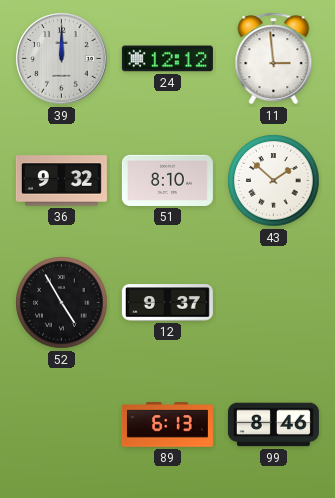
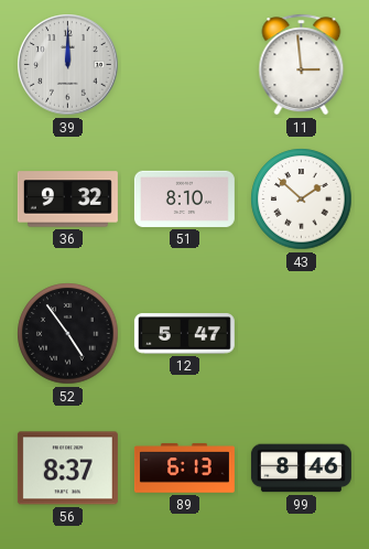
24: 12:12 -> none (167, 59)
52: 4:55 -> 4:54 (68, 334)
12: 9:37 -> 5:47 (184, 334)
56: none -> 8:37 (67, 469)
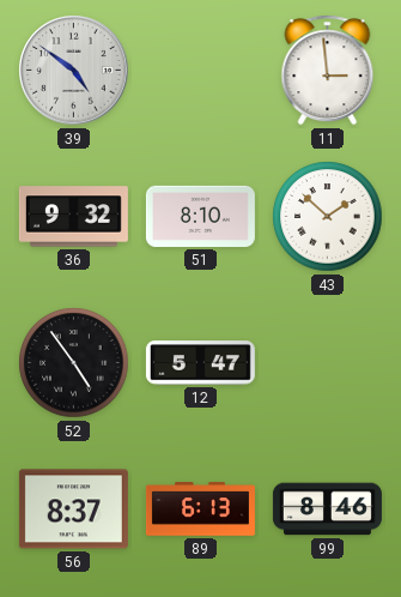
39: 12:00 -> 4:51 (74, 71)
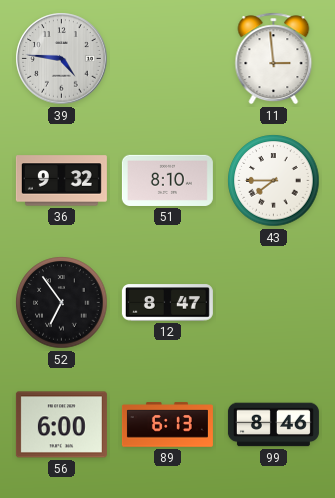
39: 4:51 -> 4:46 (62, 59)
43: 1:52 -> 7:45 (274, 181)
52: 4:54 -> 6:54 (62, 303)
12: 5:47 -> 8:47 (167, 303)
56: 8:37 -> 6:00 (61, 425)
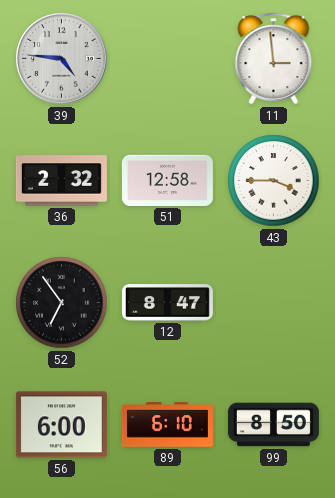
36: 9:32 -> 2:32 (61, 181)
51: 8:10 -> 12:58 (167, 180)
43: 7:45 -> 3:45 (274, 181)
89: 6:13 -> 6:10 (167, 425)
99: 8:46 -> 8:50 (273, 425)
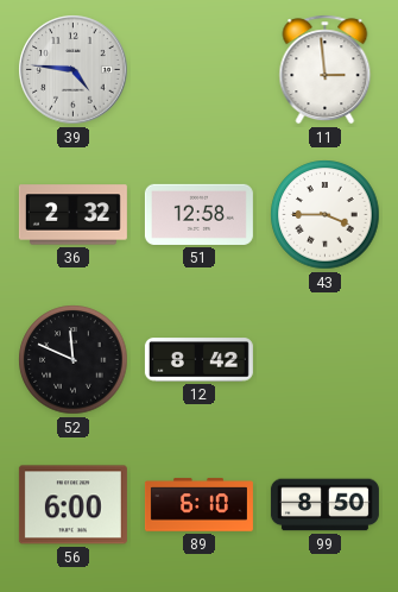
52: 6:54 -> 11:49 (74, 360)
12: 8:47 -> 8:42 (198, 360)
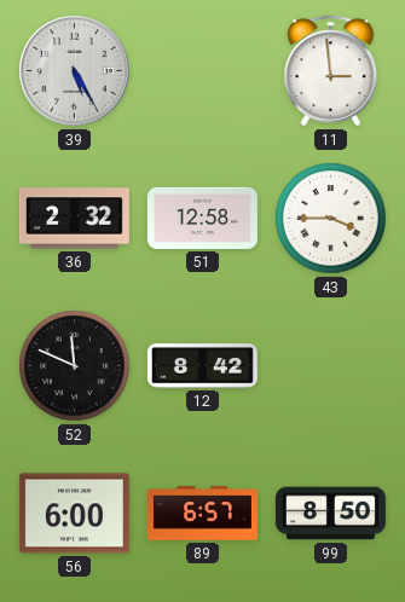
39: 4:46 -> 5:25 (75, 71)
89: 6:10 -> 6:57 (202, 514)
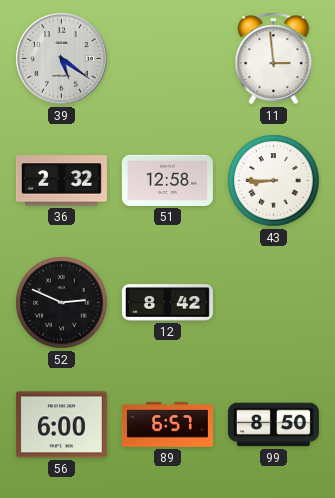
39: 5:25 -> 5:21 (62, 59)
43: 3:45 -> 8:45 (274, 181)
52: 11:49 -> 2:49 (62, 303)
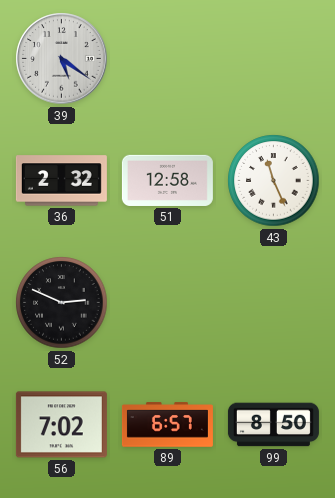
11: 2:59 -> none (274, 59)
43: 8:45 -> 11:26 (274, 181)
12: 8:42 -> none (167, 303)
56: 6:00 -> 7:02 (61, 425)
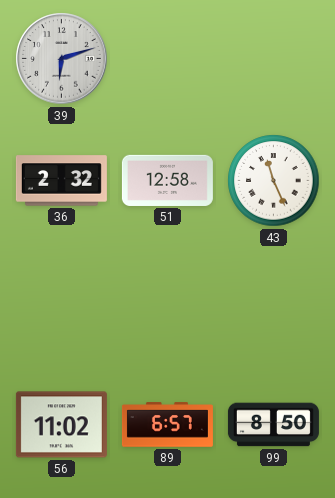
39: 5:21 -> 6:12 (62, 59)
52: 2:49 -> none (62, 303)
56: 7:02 -> 11:02 (61, 425)
